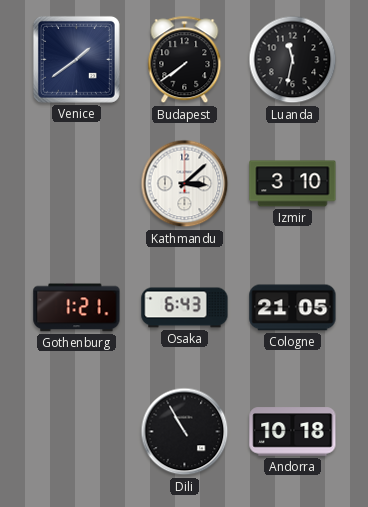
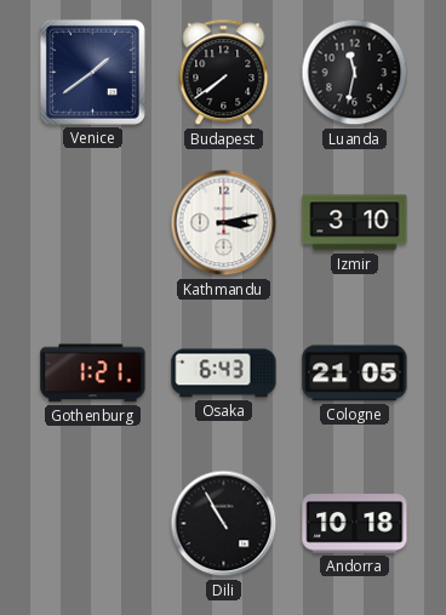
Kathmandu: 3:08 -> 3:13 (224, 223)
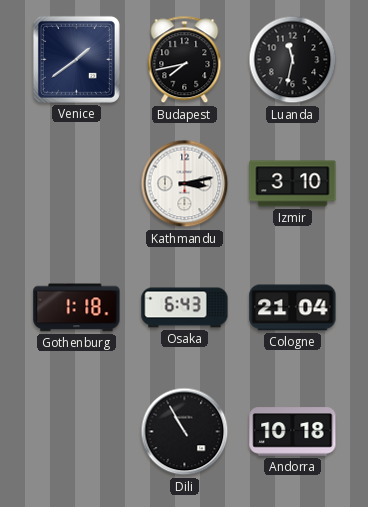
Budapest: 7:39 -> 7:43 (185, 60)
Gothenburg: 1:21 -> 1:18 (77, 308)
Cologne: 21:05 -> 21:04 (293, 308)
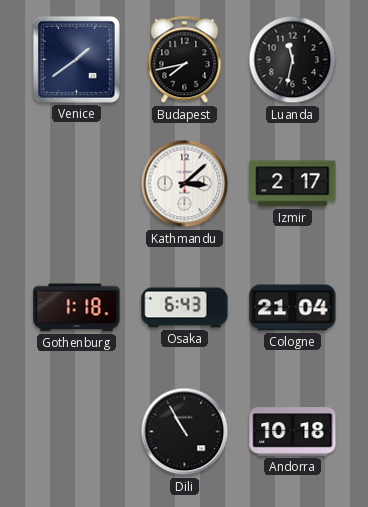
Kathmandu: 3:13 -> 3:08 (185, 184)
Izmir: 3:10 -> 2:17 (293, 184)
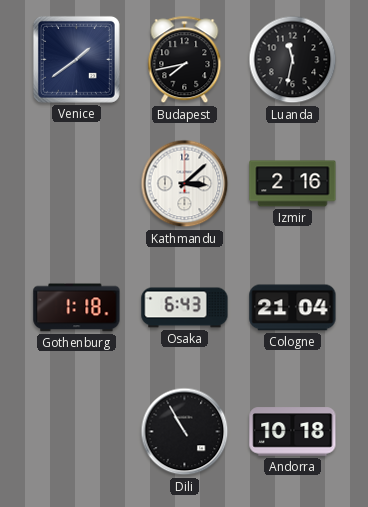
Izmir: 2:17 -> 2:16 (293, 184)
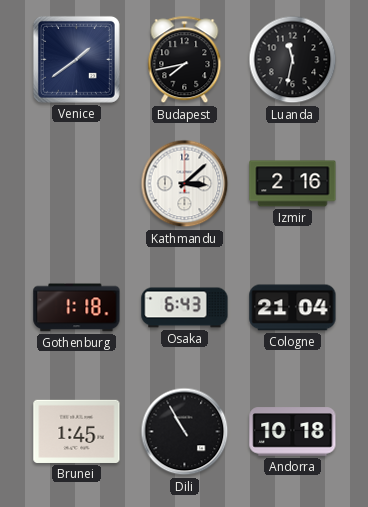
Brunei: none -> 1:45 (77, 431)
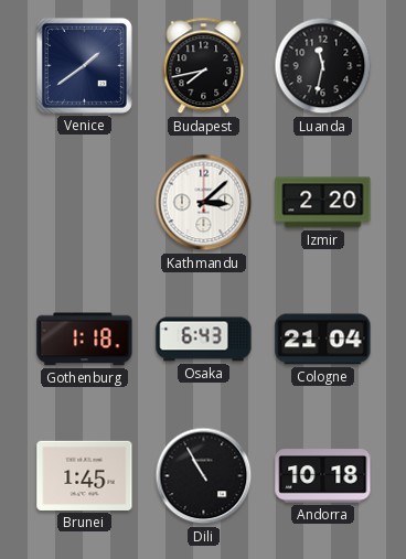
Izmir: 2:16 -> 2:20 (323, 203)
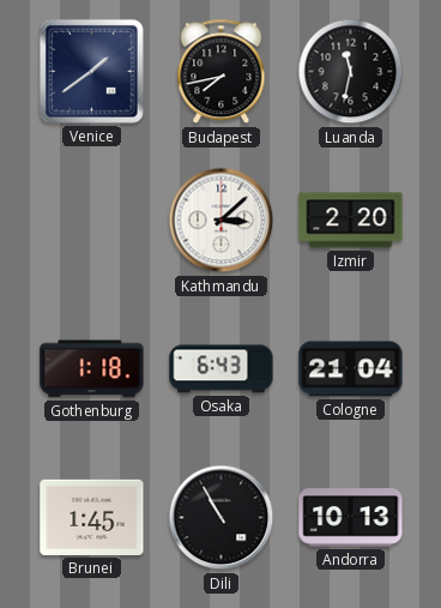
Andorra: 10:18 -> 10:13 (351, 518)
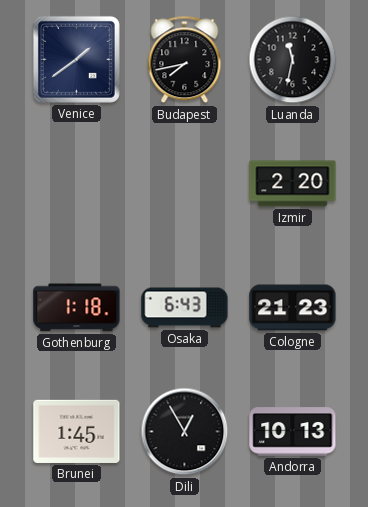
Kathmandu: 3:08 -> none (222, 221)
Cologne: 21:04 -> 21:23 (293, 308)
Dili: 10:55 -> 12:55 (185, 432)
